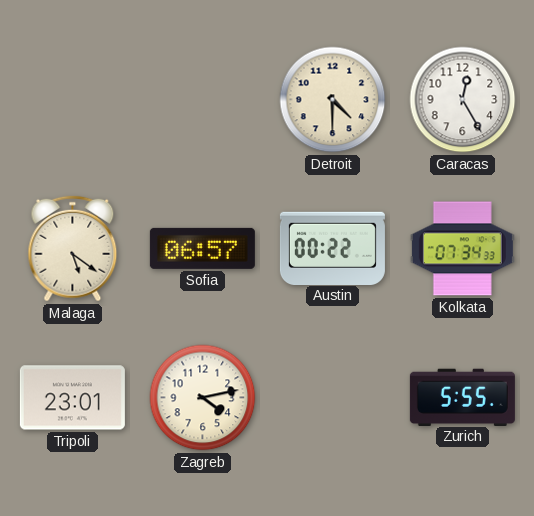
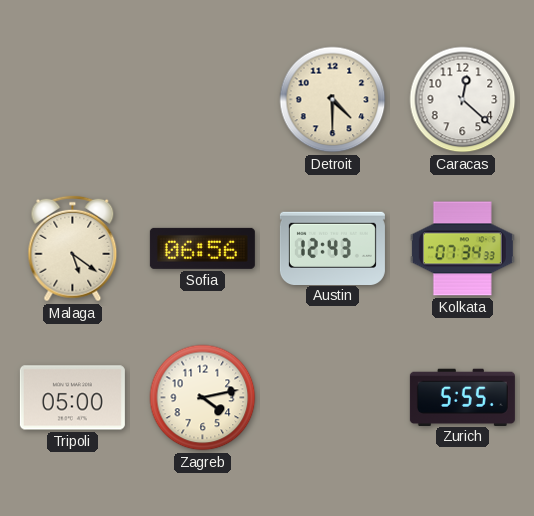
Caracas: 12:25 -> 12:22 (463, 100)
Sofia: 06:57 -> 06:56 (202, 248)
Austin: 00:22 -> 12:43 (332, 248)
Tripoli: 23:01 -> 05:00 (72, 398)
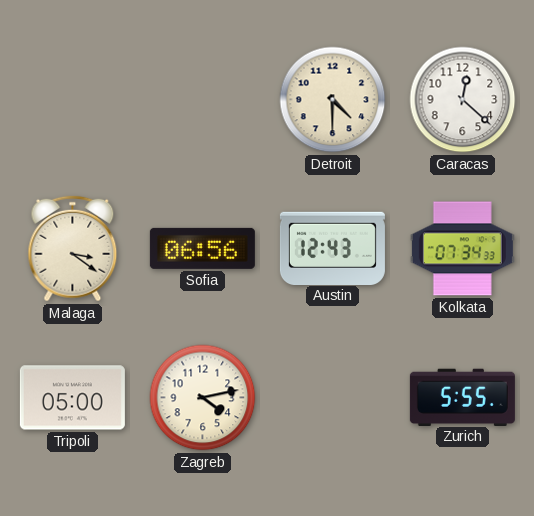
Malaga: 5:21 -> 3:21 (73, 249)
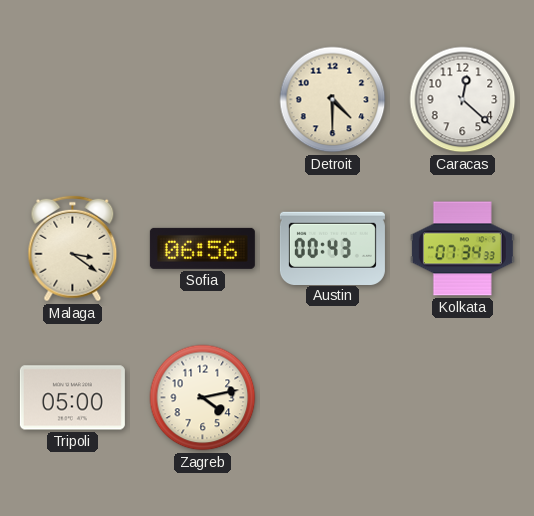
Austin: 12:43 -> 00:43 (332, 248)
Zurich: 5:55 -> none (462, 397)
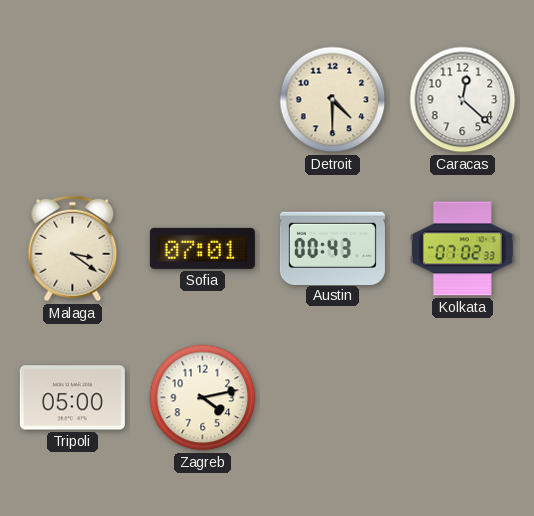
Sofia: 06:56 -> 07:01 (202, 248)
Kolkata: 07:34 -> 07:02 (462, 249)
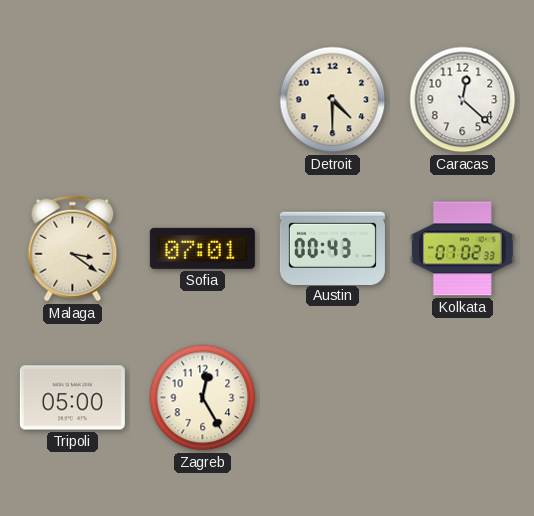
Zagreb: 4:13 -> 12:25 (203, 398)
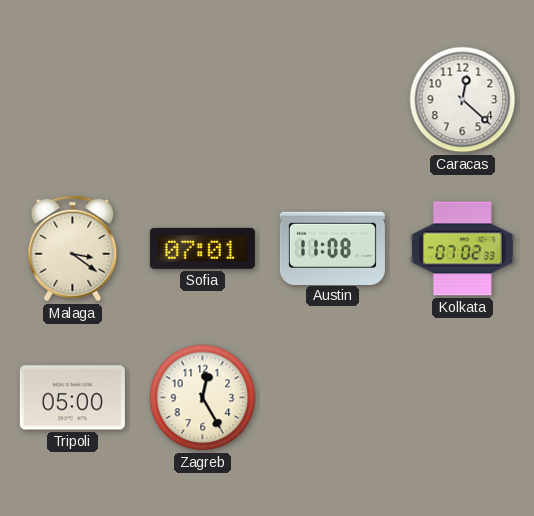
Detroit: 4:30 -> none (333, 100)
Austin: 00:43 -> 11:08 (332, 248)
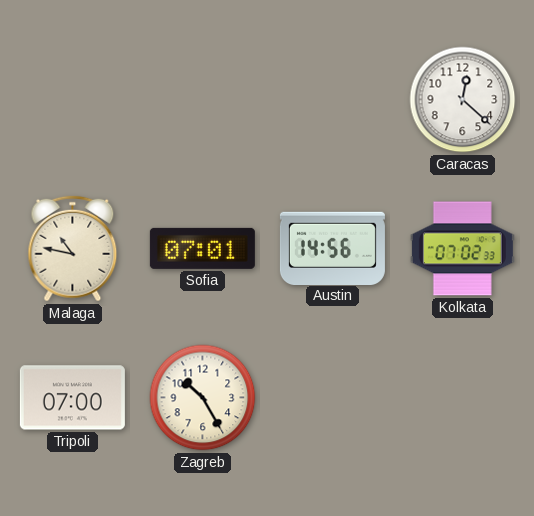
Malaga: 3:21 -> 10:47 (73, 249)
Austin: 11:08 -> 14:56 (332, 248)
Tripoli: 05:00 -> 07:00 (72, 398)
Zagreb: 12:25 -> 10:25 (203, 398)
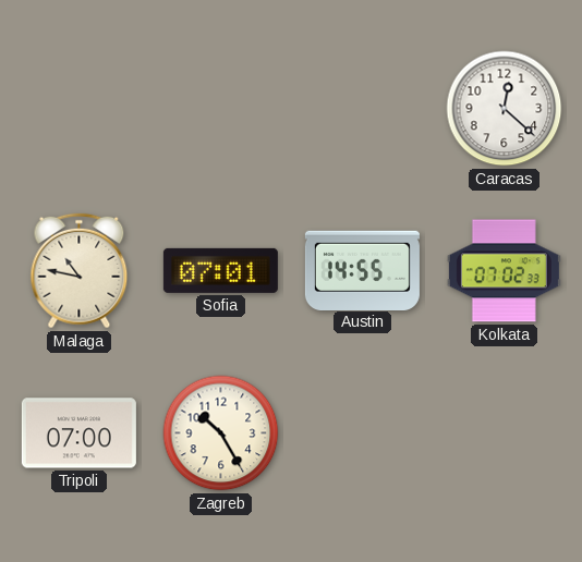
Austin: 14:56 -> 14:55 (362, 270)
